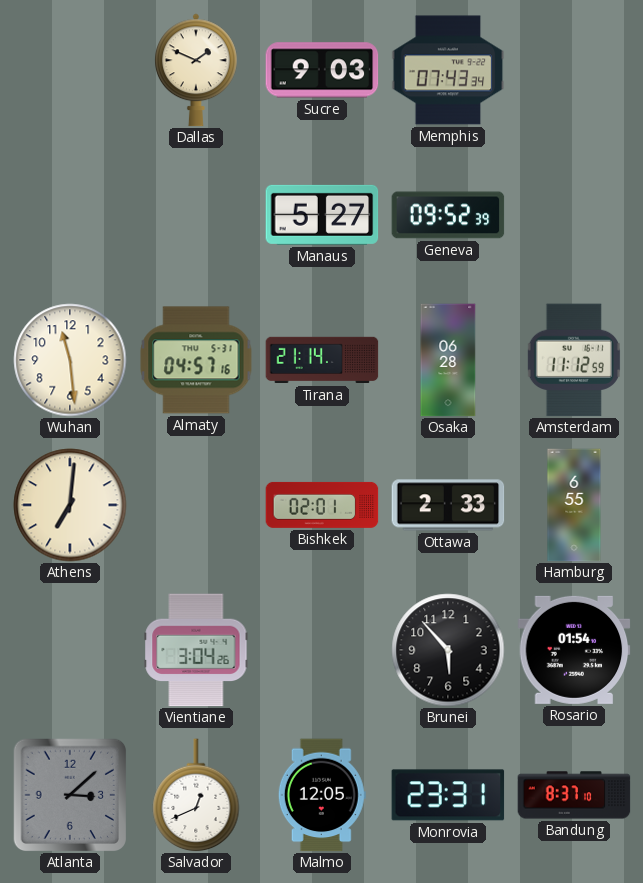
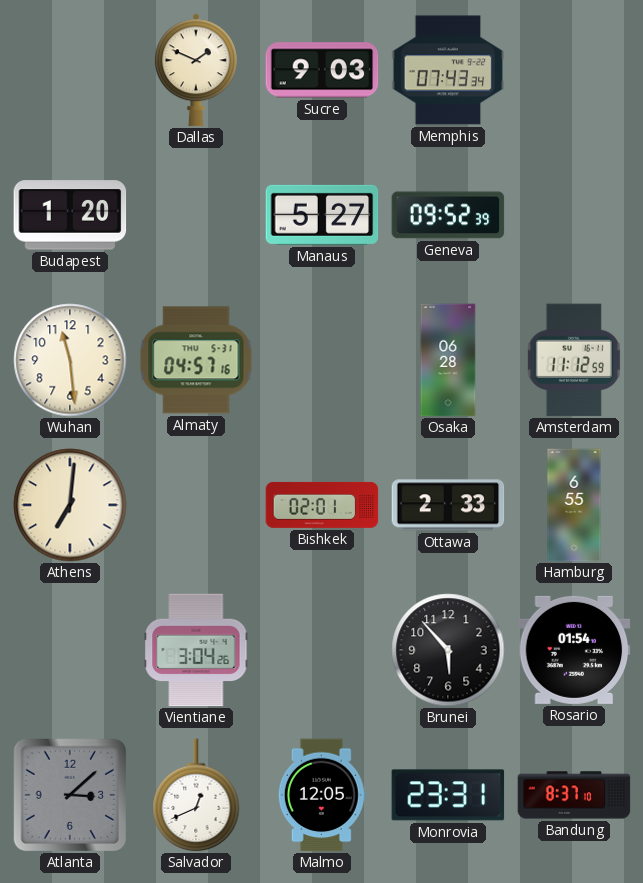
Budapest: none -> 1:20 (70, 215)
Tirana: 21:14 -> none (322, 360)
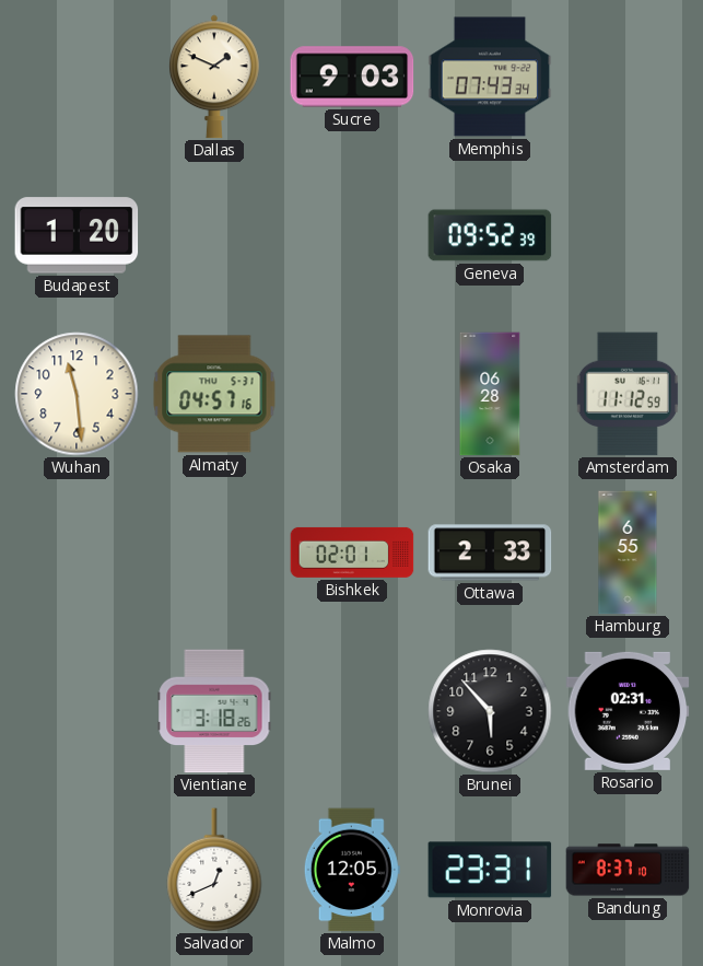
Manaus: 5:27 -> none (322, 215)
Athens: 7:01 -> none (70, 505)
Vientiane: 3:04 -> 3:18 (214, 711)
Rosario: 01:54 -> 02:31 (628, 711)
Atlanta: 3:08 -> none (69, 794)
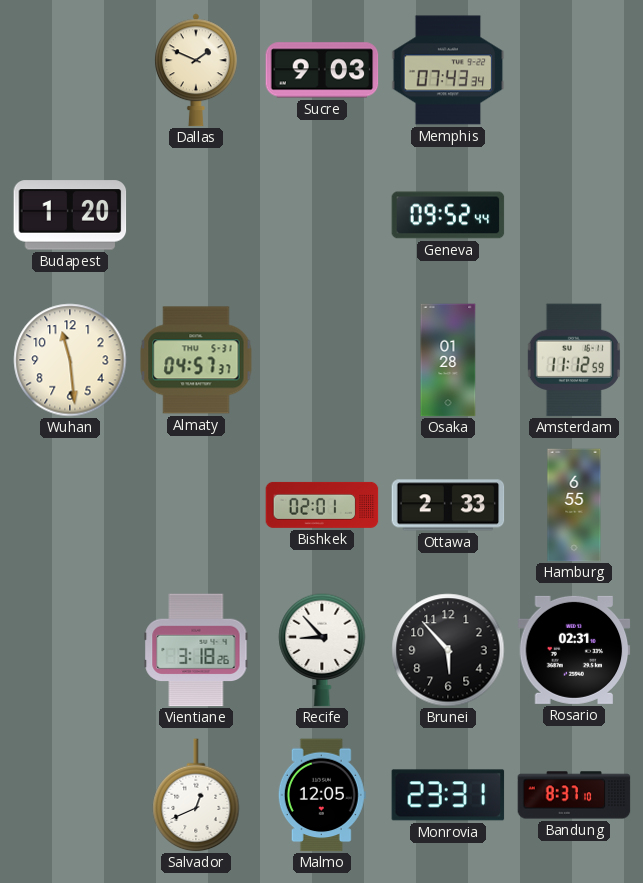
Geneva: 09:52:39 -> 09:52:44 (448, 215)
Almaty: 04:57:16 -> 04:57:37 (196, 360)
Osaka: 06:28 -> 01:28 (448, 360)
Recife: none -> 8:53 (322, 650)
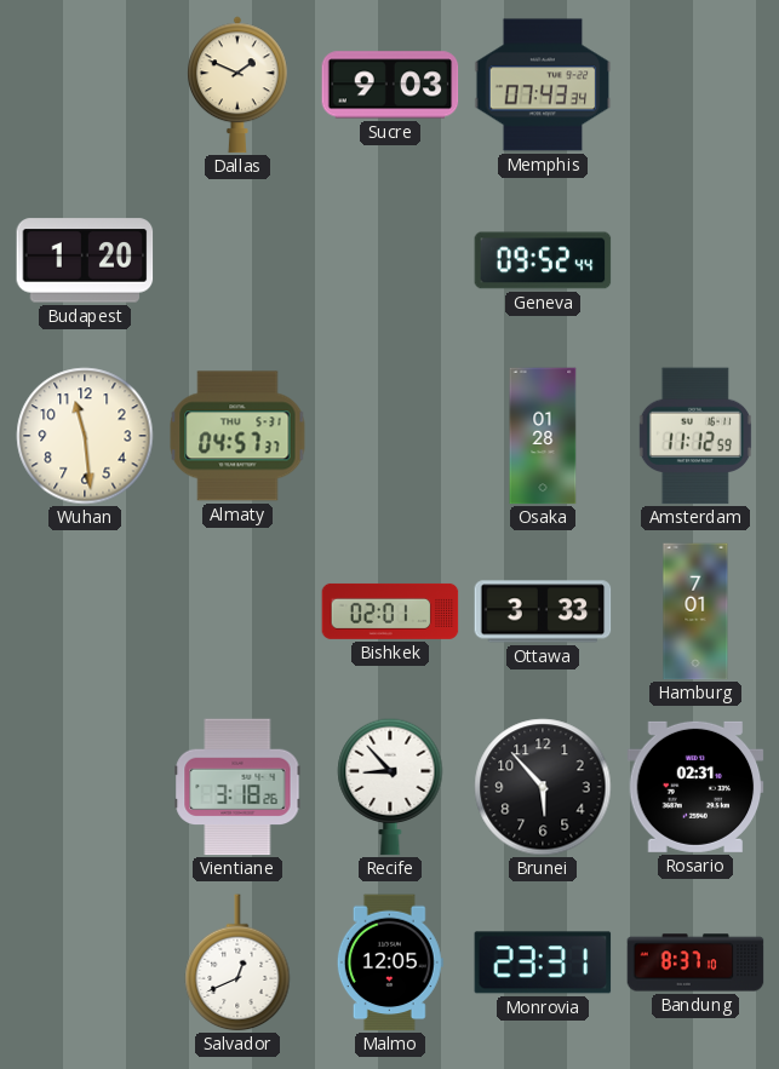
Ottawa: 2:33 -> 3:33 (543, 611)
Hamburg: 6:55 -> 7:01 (695, 611)
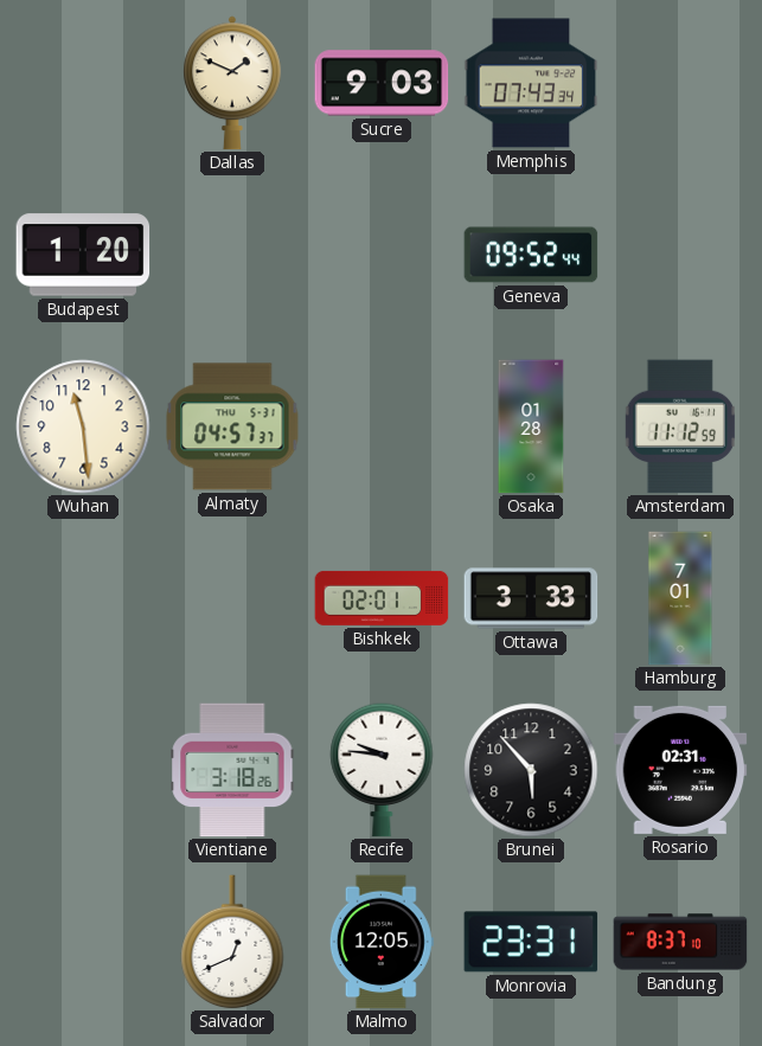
Recife: 8:53 -> 9:46 (382, 770)
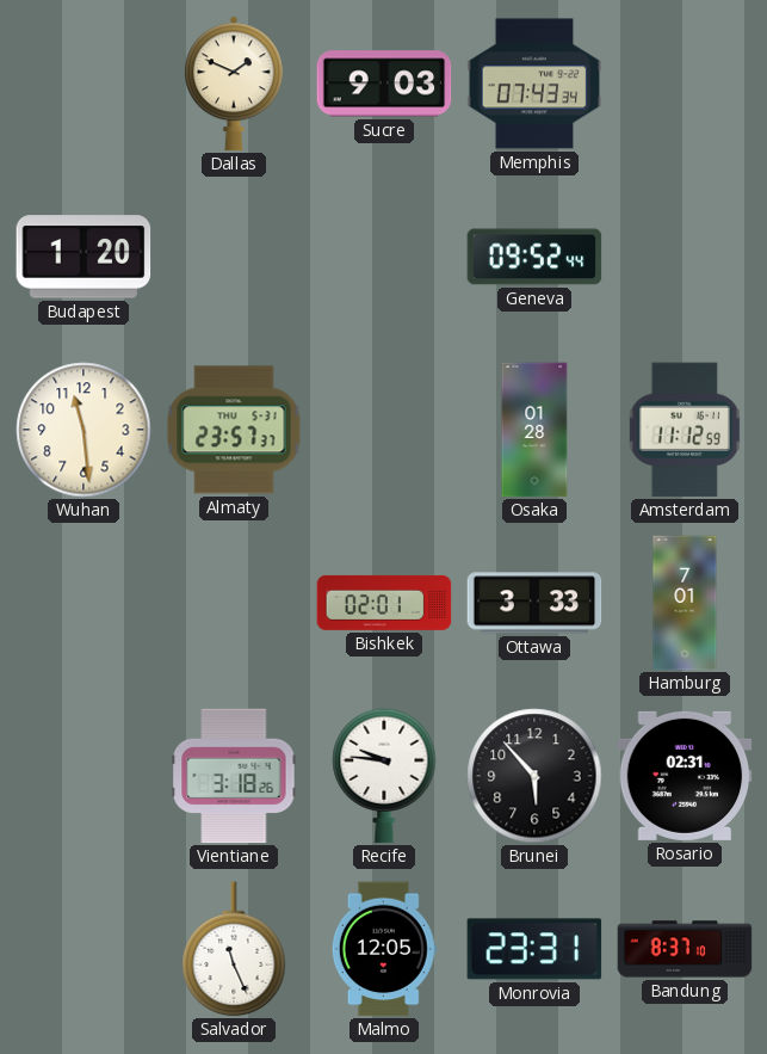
Almaty: 04:57 -> 23:57 (234, 430)
Salvador: 12:41 -> 11:26 (234, 949)
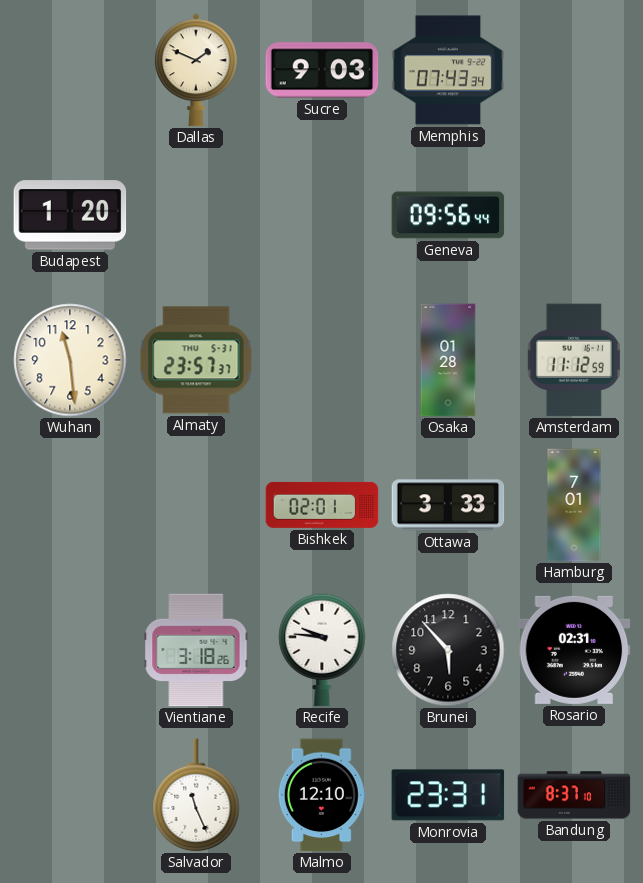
Geneva: 09:52 -> 09:56 (448, 215)
Malmo: 12:05 -> 12:10 (322, 795)
